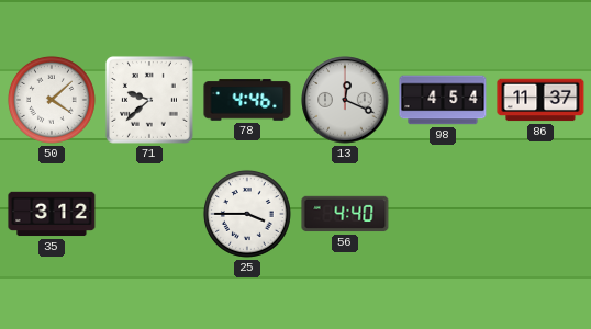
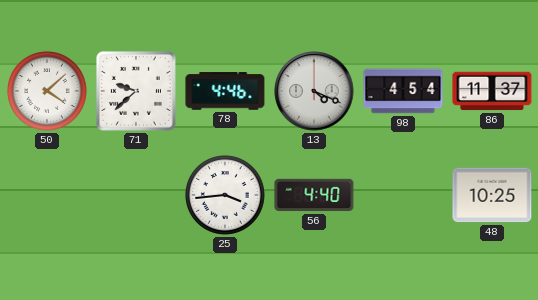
13: 12:19 -> 4:19 (314, 91)
35: 3:12 -> none (52, 214)
25: 3:45 -> 3:44 (225, 195)
48: none -> 10:25 (492, 195)
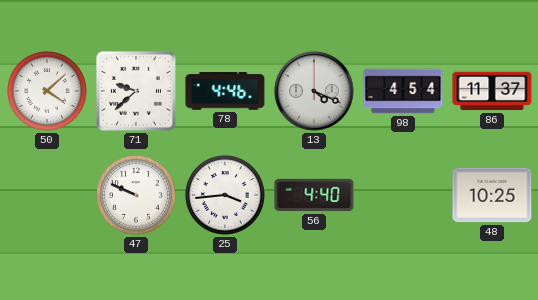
47: none -> 9:49 (136, 195)
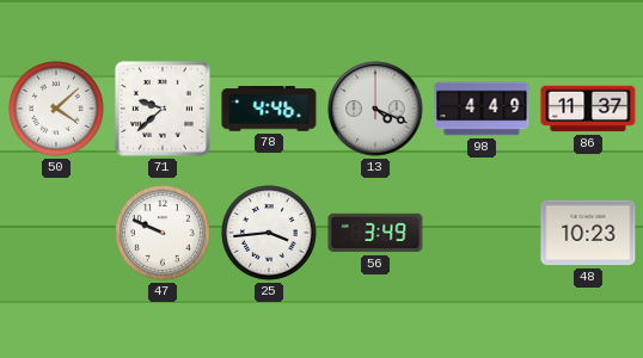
98: 4:54 -> 4:49 (482, 109)
56: 4:40 -> 3:49 (375, 233)
48: 10:25 -> 10:23 (588, 233)
